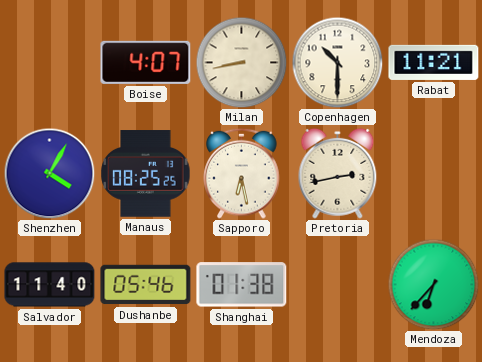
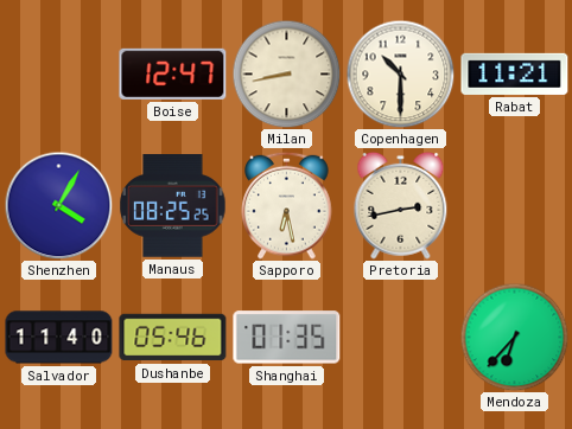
Boise: 4:07 -> 12:47 (173, 73)
Shanghai: 01:38 -> 01:35 (287, 338)
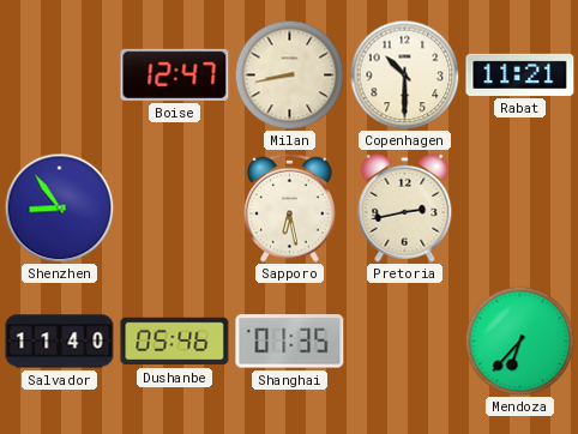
Shenzhen: 4:05 -> 8:54 (59, 207)
Manaus: 08:25 -> none (173, 206)
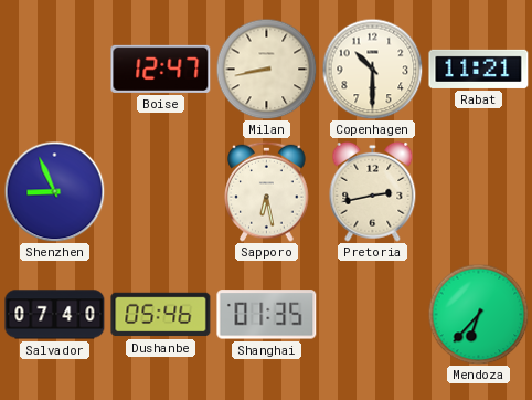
Shenzhen: 8:54 -> 8:56 (54, 191)
Salvador: 11:40 -> 07:40 (55, 315)
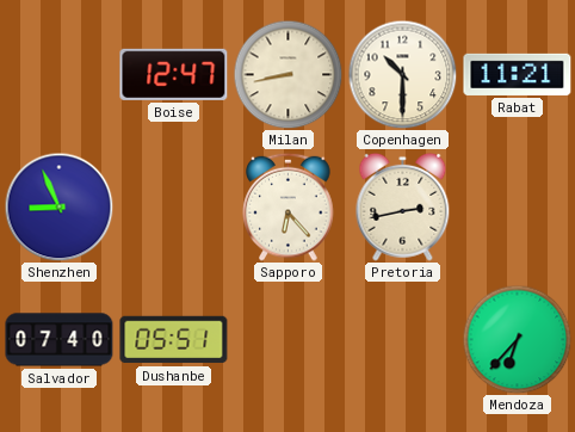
Sapporo: 6:28 -> 6:23 (289, 206)
Dushanbe: 05:46 -> 05:51 (174, 340)
Shanghai: 01:35 -> none (267, 315)
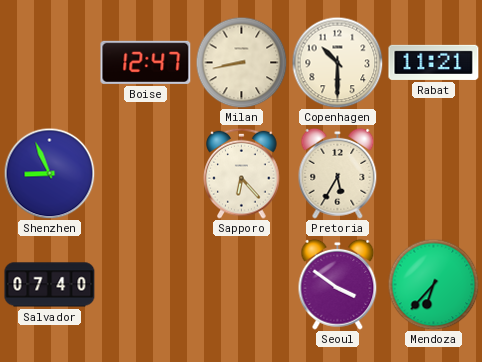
Pretoria: 2:43 -> 5:35 (338, 173)
Dushanbe: 05:51 -> none (174, 340)
Seoul: none -> 3:51 (338, 284)
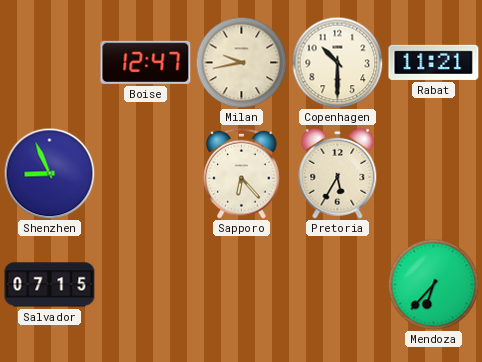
Milan: 8:43 -> 9:43 (241, 62)
Salvador: 07:40 -> 07:15 (50, 285)
Seoul: 3:51 -> none (338, 284)
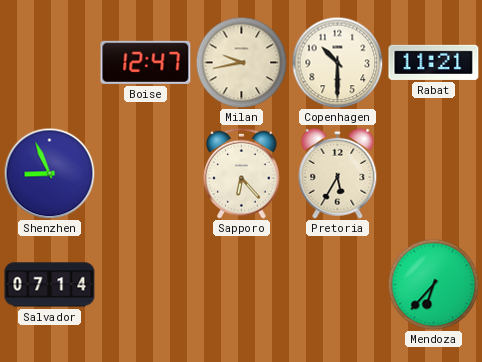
Salvador: 07:15 -> 07:14 (50, 285)
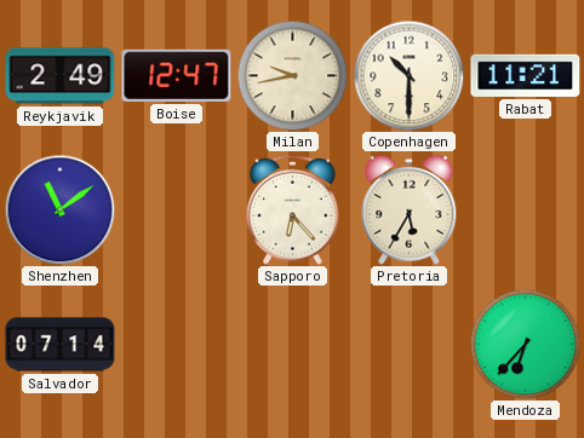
Reykjavik: none -> 2:49 (61, 76)
Shenzhen: 8:56 -> 11:09 (59, 209)
